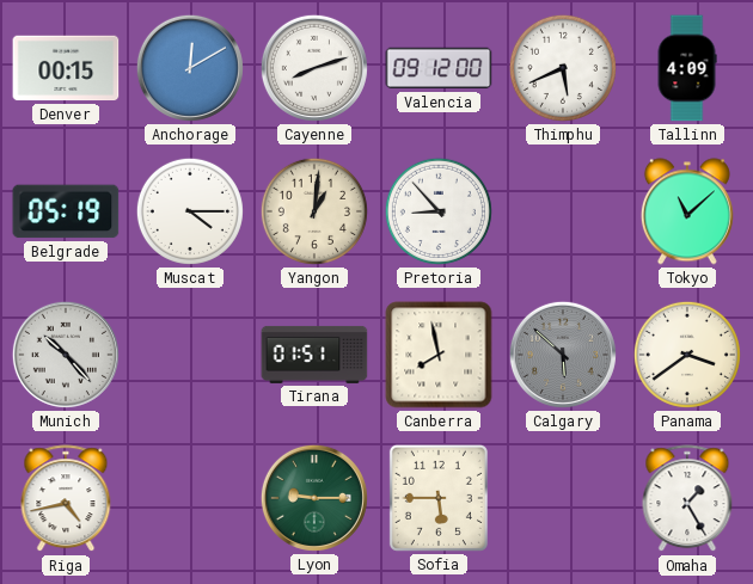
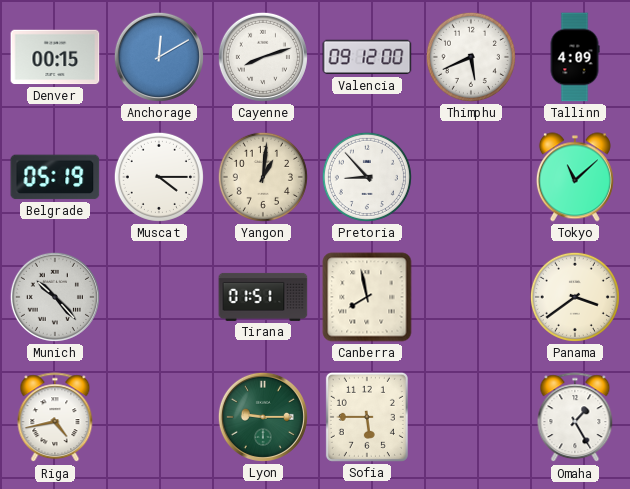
Calgary: 5:52 -> none (563, 355)
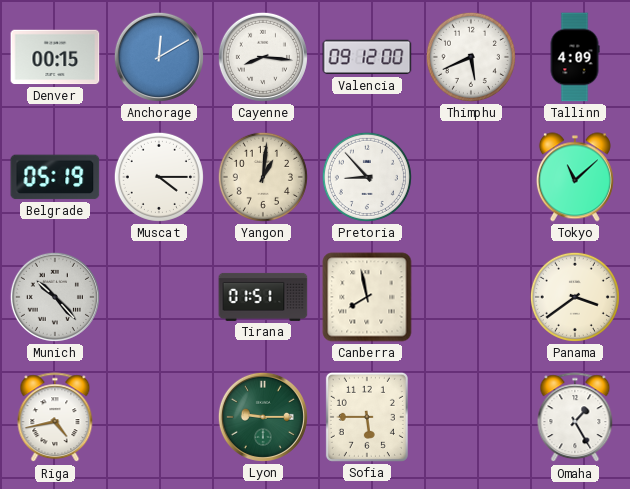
Cayenne: 8:12 -> 8:16 (263, 57)
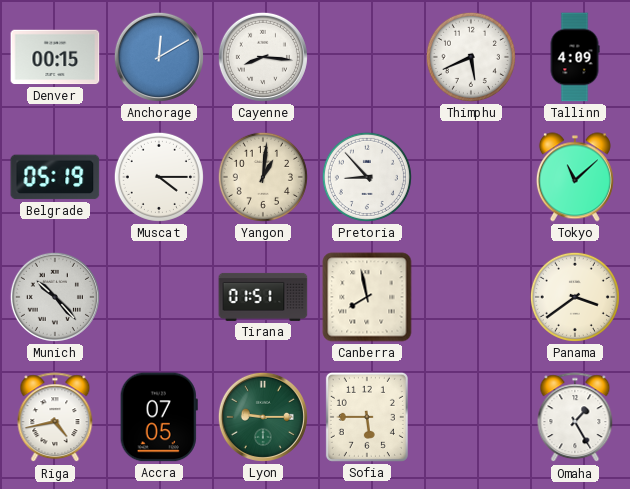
Valencia: 09:12 -> none (367, 57)
Accra: none -> 07:05 (159, 417)
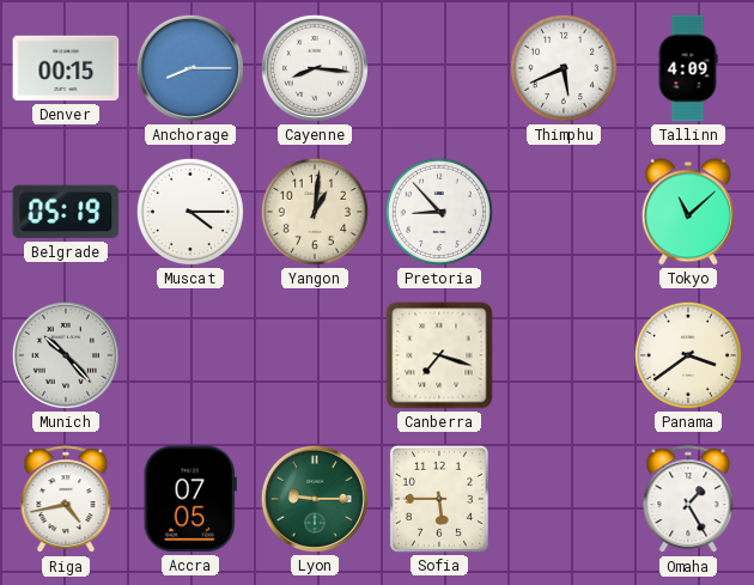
Anchorage: 12:10 -> 8:15 (190, 68)
Tirana: 01:51 -> none (263, 297)
Canberra: 7:58 -> 7:18 (439, 355)
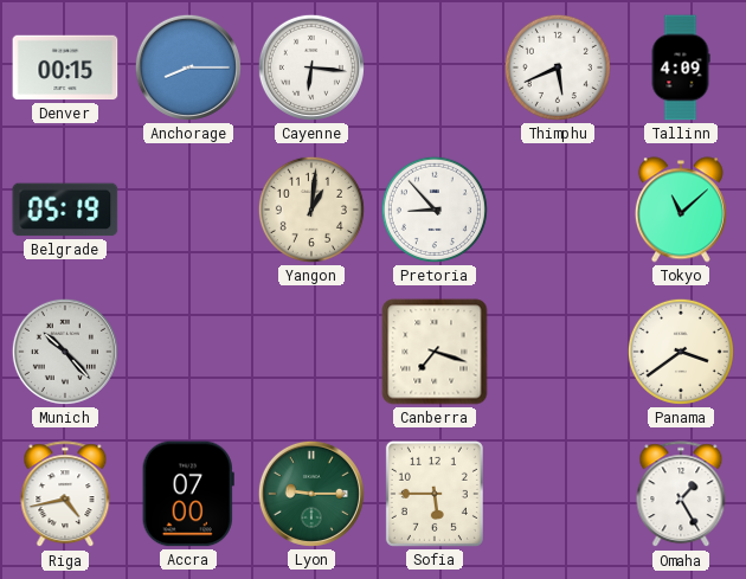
Cayenne: 8:16 -> 6:16 (311, 67)
Muscat: 4:15 -> none (190, 212)
Accra: 07:05 -> 07:00 (188, 494)
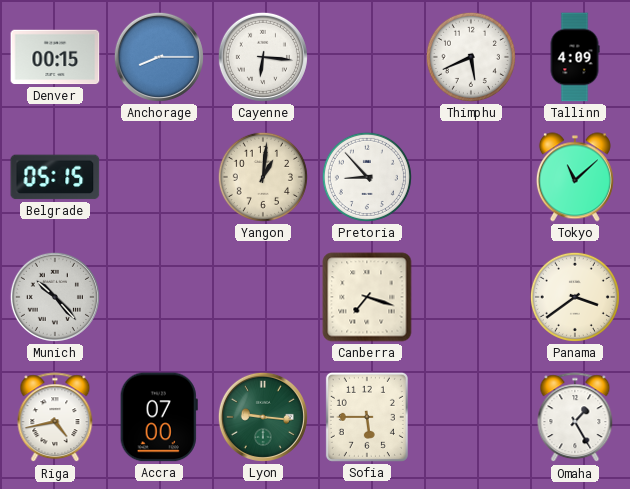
Belgrade: 05:19 -> 05:15 (55, 177)
Lyon: 9:15 -> 9:16 (263, 417)
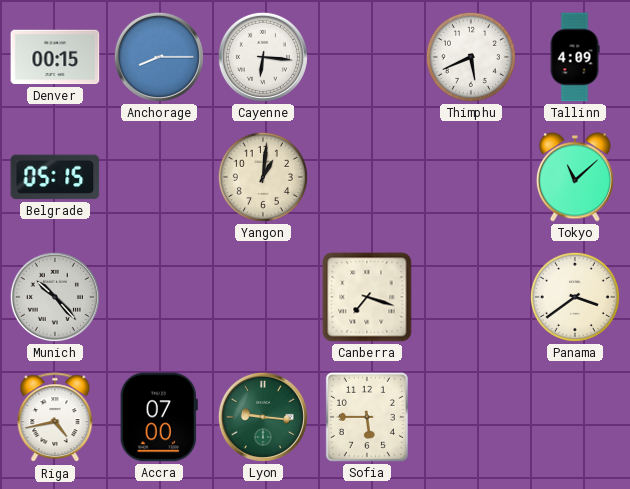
Pretoria: 8:53 -> none (367, 177)
Omaha: 1:25 -> none (575, 418)
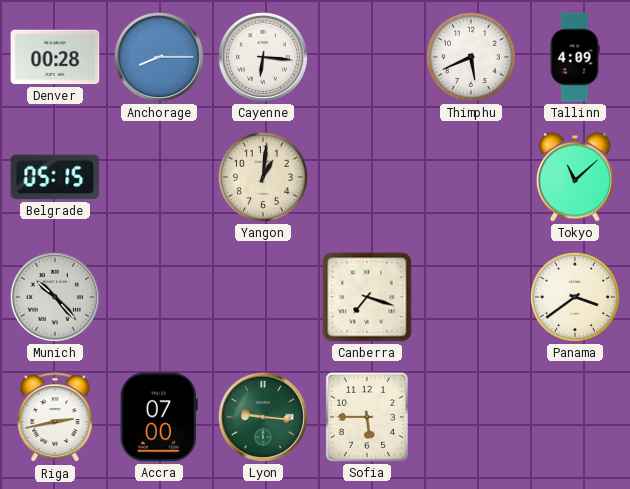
Denver: 00:15 -> 00:28 (55, 57)
Riga: 4:43 -> 2:43 (55, 418)
